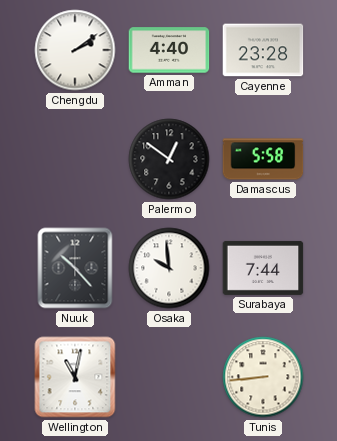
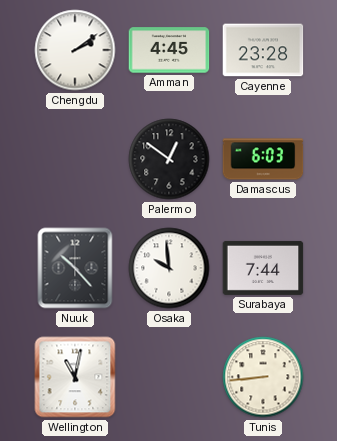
Amman: 4:40 -> 4:45 (169, 50)
Damascus: 5:58 -> 6:03 (263, 159)
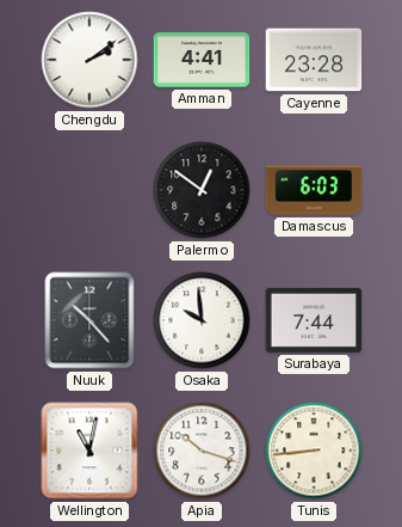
Amman: 4:45 -> 4:41 (202, 60)
Apia: none -> 10:18 (202, 451)
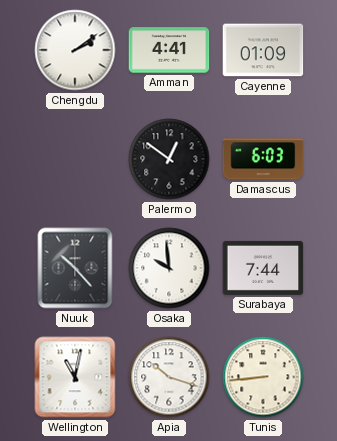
Cayenne: 23:28 -> 01:09 (263, 50)
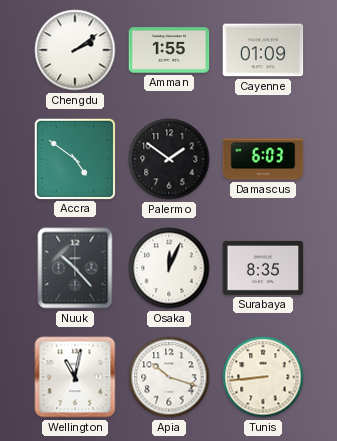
Amman: 4:41 -> 1:55 (169, 50)
Accra: none -> 4:51 (74, 158)
Palermo: 12:51 -> 1:51 (169, 159)
Osaka: 9:59 -> 12:04 (169, 268)
Surabaya: 7:44 -> 8:35 (263, 268)
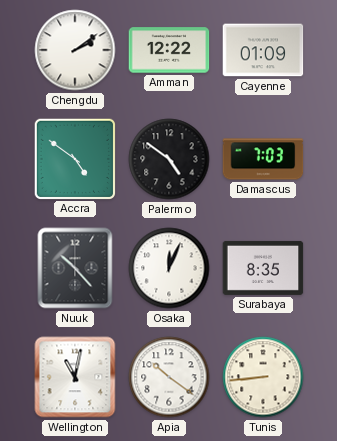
Amman: 1:55 -> 12:22 (169, 50)
Palermo: 1:51 -> 4:51 (169, 159)
Damascus: 6:03 -> 7:03 (263, 159)
Apia: 10:18 -> 10:21 (169, 377)
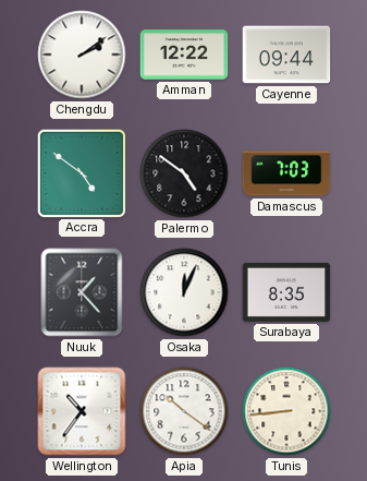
Cayenne: 01:09 -> 09:44 (286, 55)
Nuuk: 10:23 -> 1:23 (82, 292)
Wellington: 11:02 -> 10:36 (82, 411)
